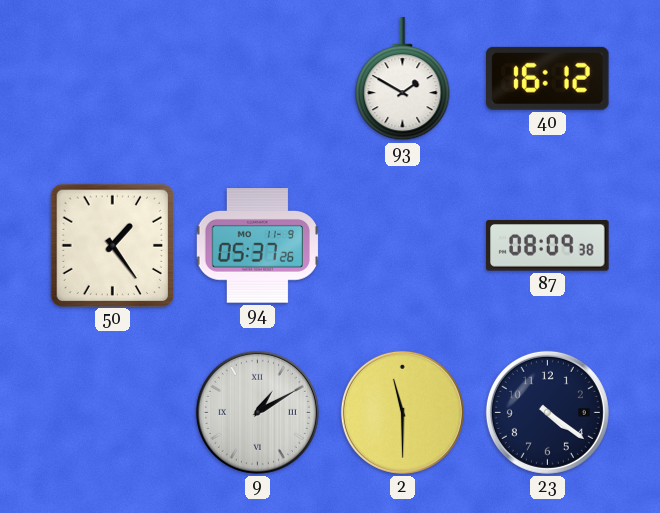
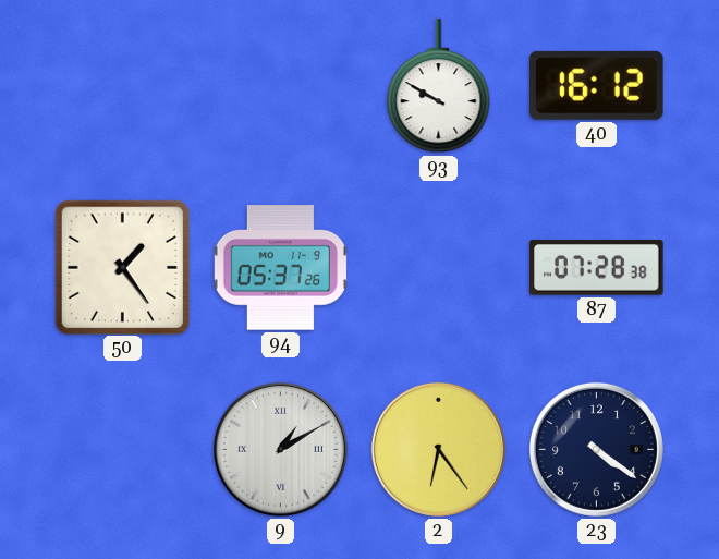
93: 1:50 -> 9:50 (439, 86)
87: 08:09 -> 07:28 (597, 268)
2: 11:30 -> 6:24 (438, 449)
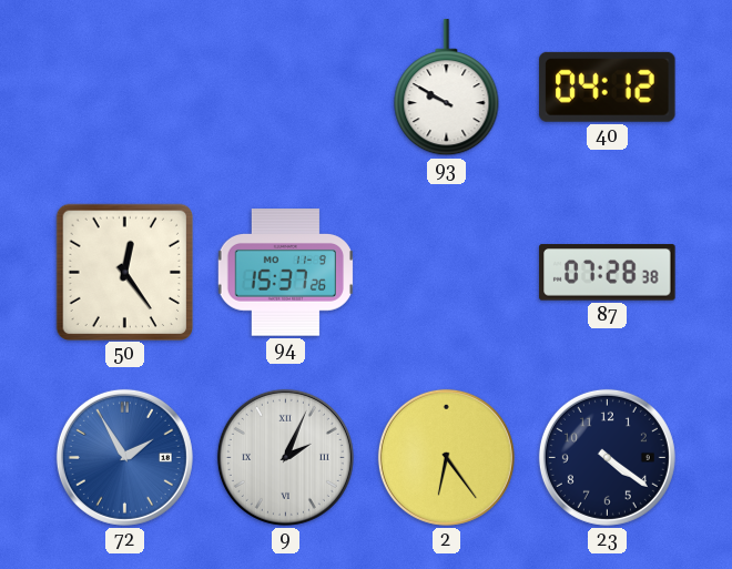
40: 16:12 -> 04:12 (608, 87)
50: 1:24 -> 12:24 (124, 272)
94: 05:37 -> 15:37 (285, 273)
72: none -> 1:55 (124, 457)
9: 1:10 -> 2:04 (285, 457)
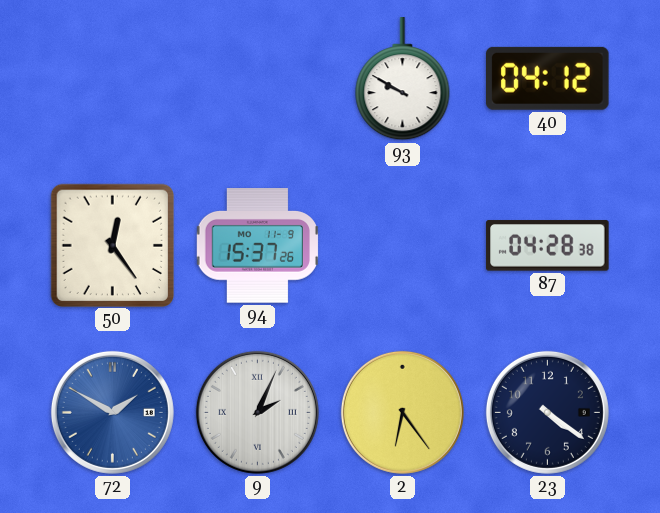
87: 07:28 -> 04:28 (548, 246)
72: 1:55 -> 1:50 (112, 412)
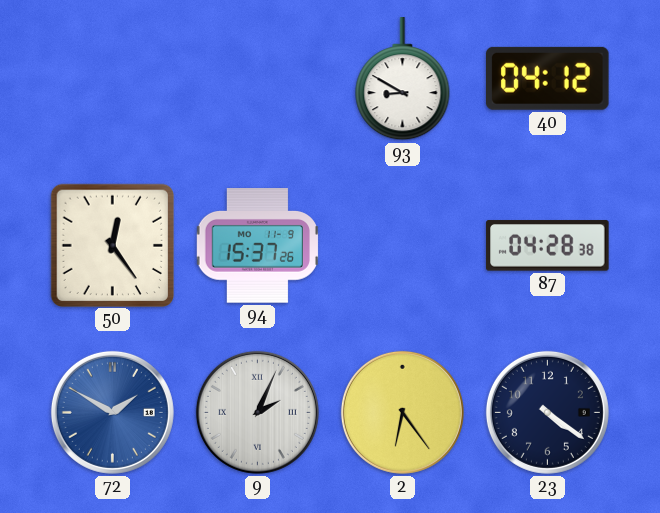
93: 9:50 -> 8:50 (403, 79)
